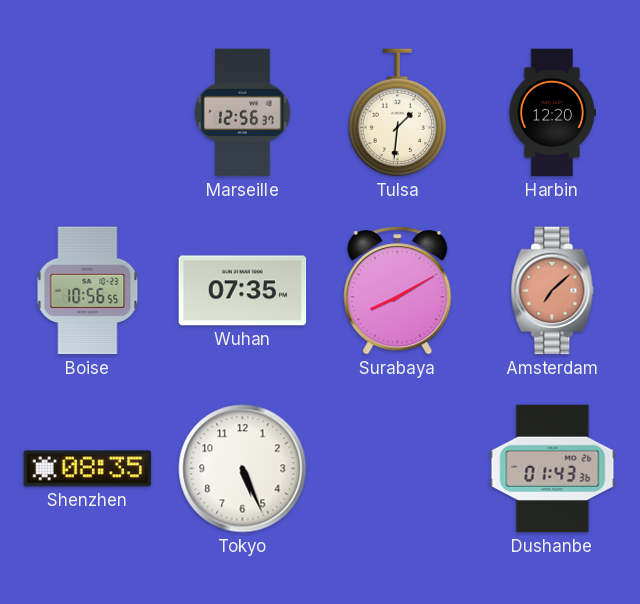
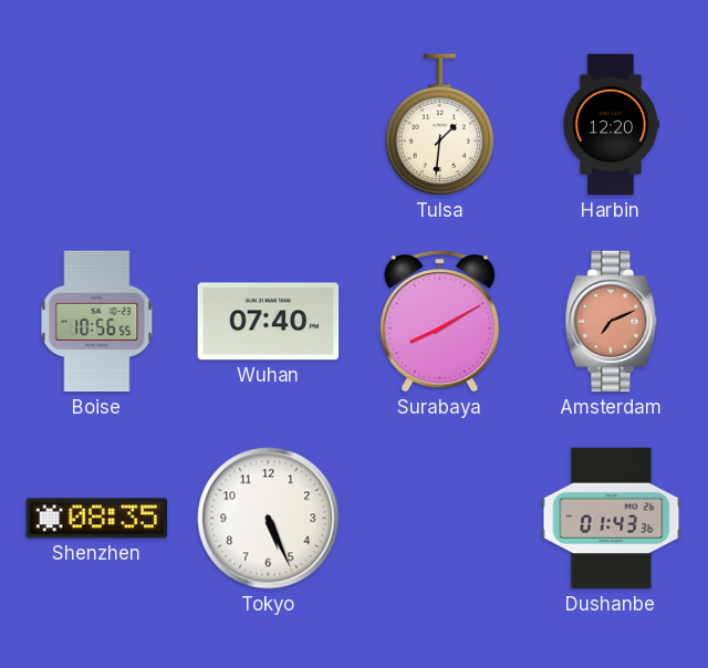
Marseille: 12:56 -> none (242, 113)
Wuhan: 07:35 -> 07:40 (269, 322)
Amsterdam: 7:08 -> 7:11 (612, 322)
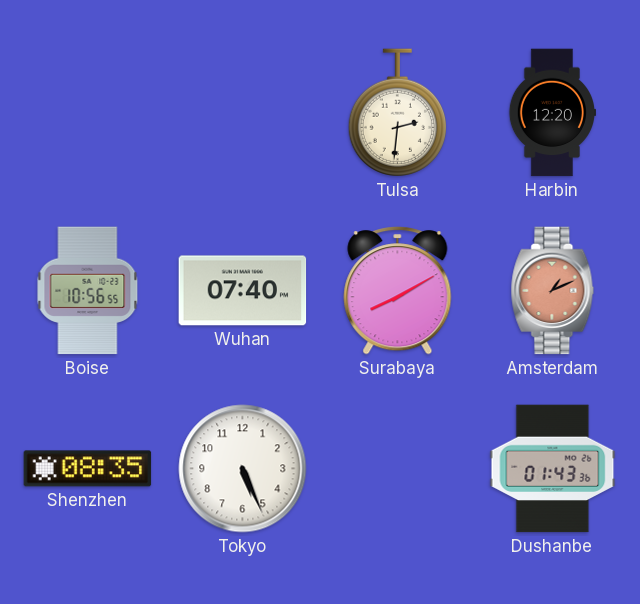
Tulsa: 1:31 -> 2:31 (397, 113)
Amsterdam: 7:11 -> 1:11 (553, 291)
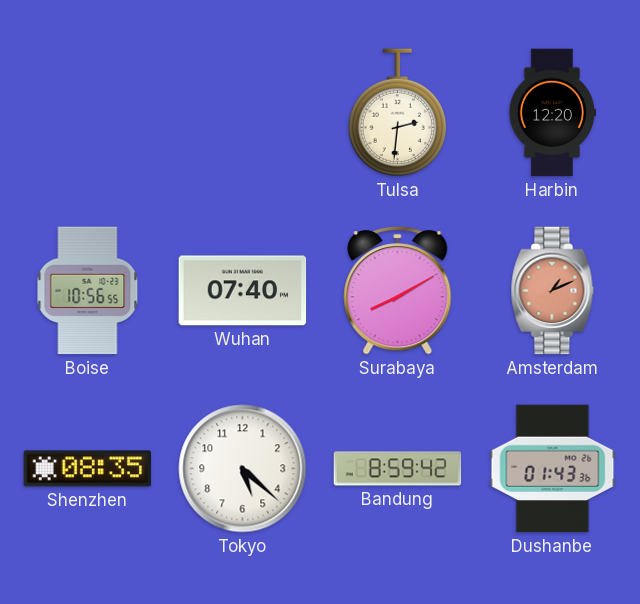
Tokyo: 5:26 -> 5:22 (243, 469)
Bandung: none -> 8:59 (398, 469)
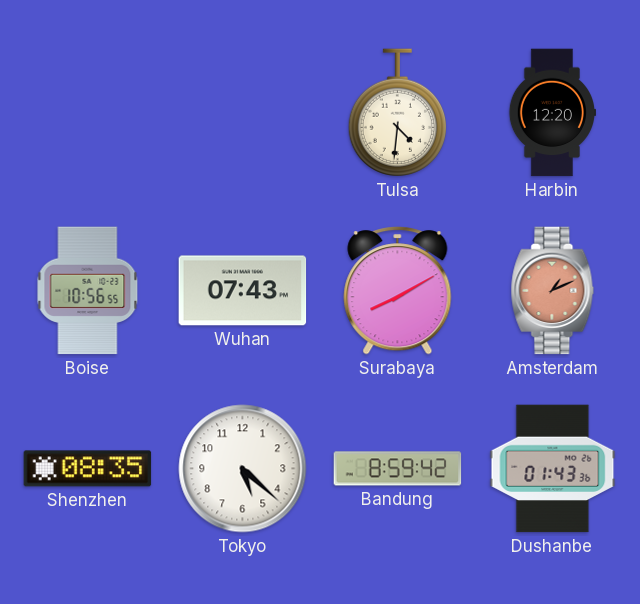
Tulsa: 2:31 -> 4:31 (397, 113)
Wuhan: 07:40 -> 07:43 (243, 291)
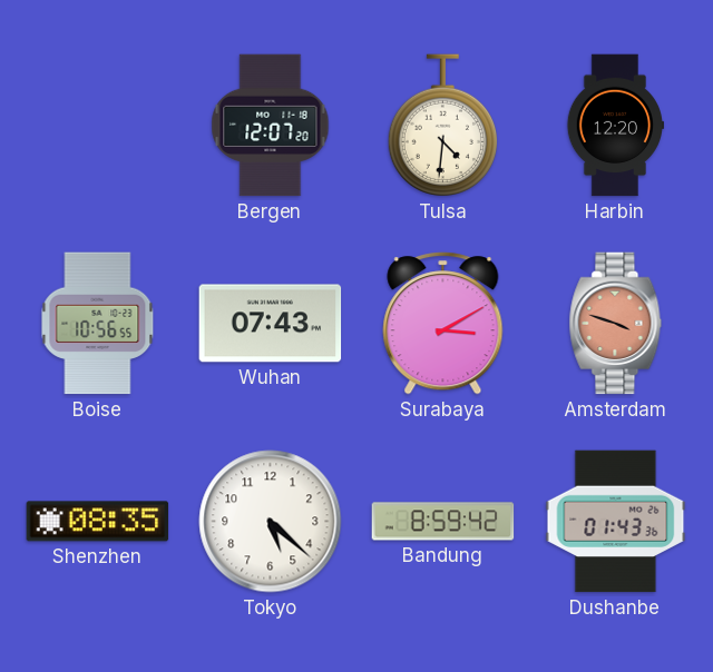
Bergen: none -> 12:07 (271, 126)
Surabaya: 8:10 -> 3:10 (443, 324)
Amsterdam: 1:11 -> 3:48 (616, 324)
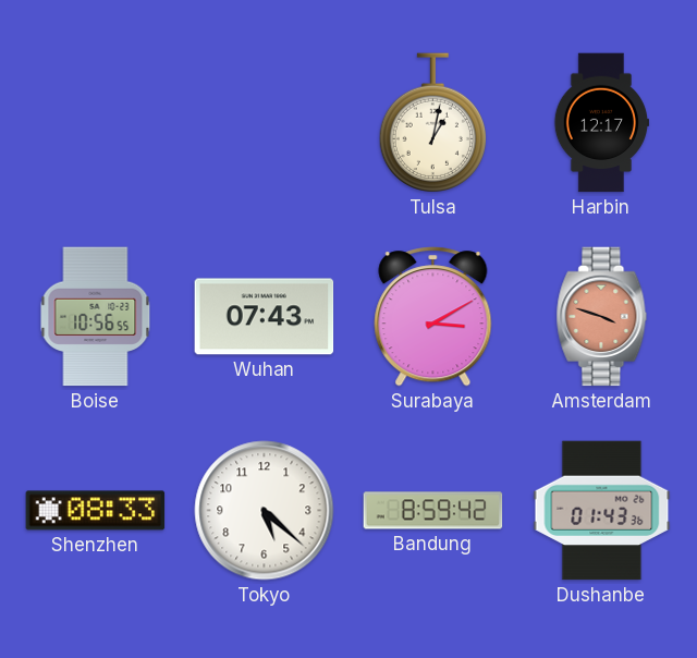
Bergen: 12:07 -> none (271, 126)
Tulsa: 4:31 -> 1:02 (432, 123)
Harbin: 12:20 -> 12:17 (600, 123)
Shenzhen: 08:35 -> 08:33 (96, 511)
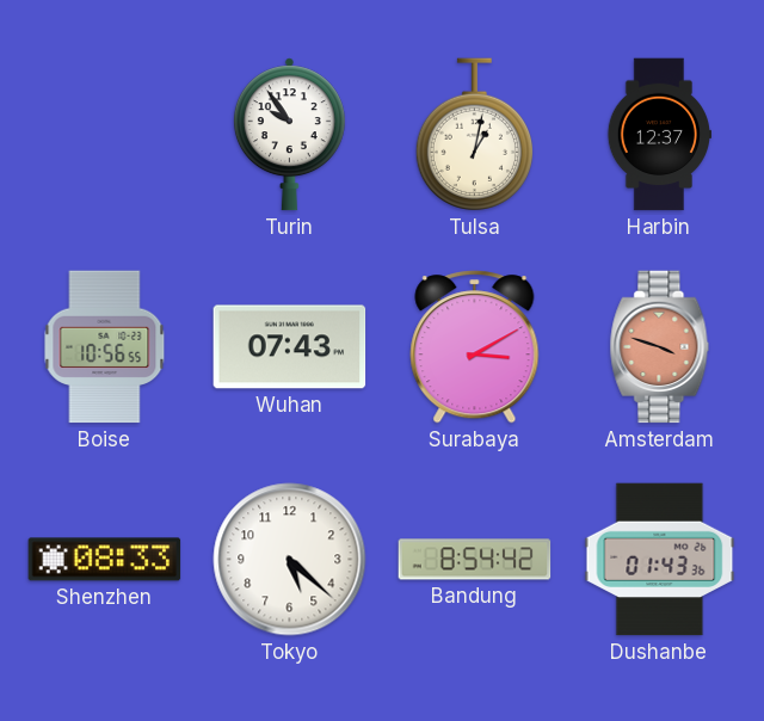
Turin: none -> 9:54 (289, 135)
Harbin: 12:17 -> 12:37 (658, 135)
Bandung: 8:59 -> 8:54 (475, 560)
